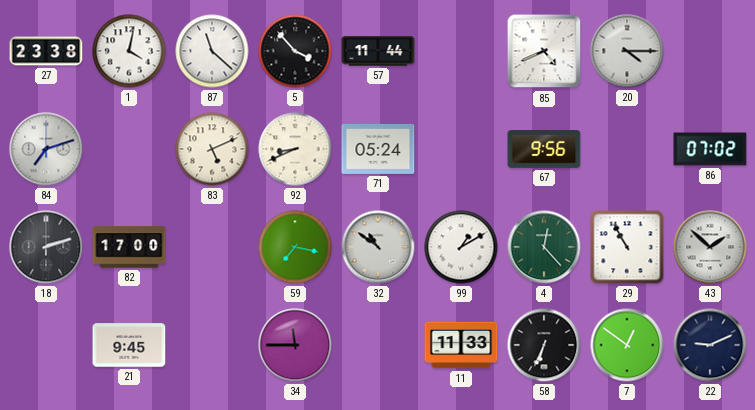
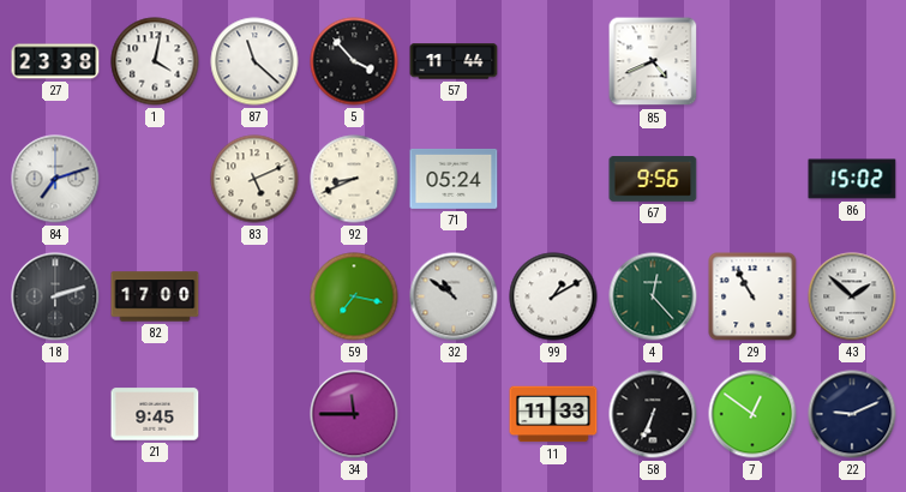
20: 4:15 -> none (627, 51)
86: 07:02 -> 15:02 (852, 179)
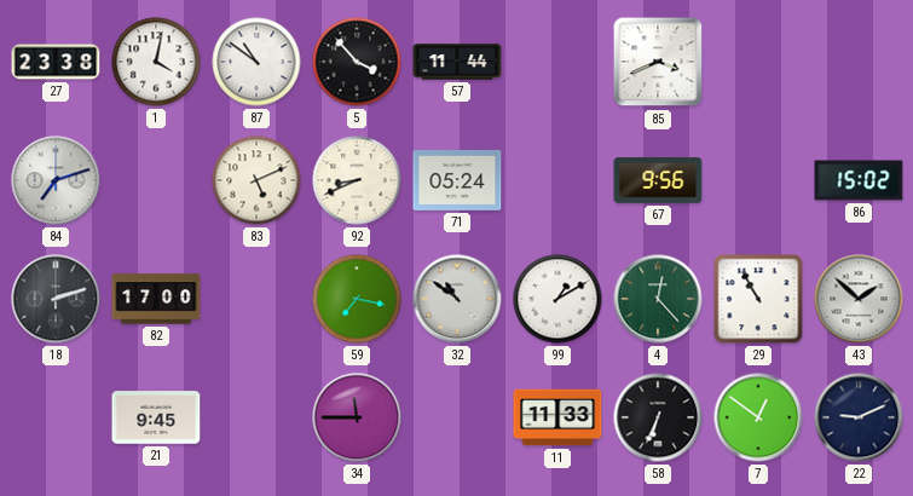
87: 11:22 -> 10:51 (256, 62)
85: 4:41 -> 3:41 (658, 62)
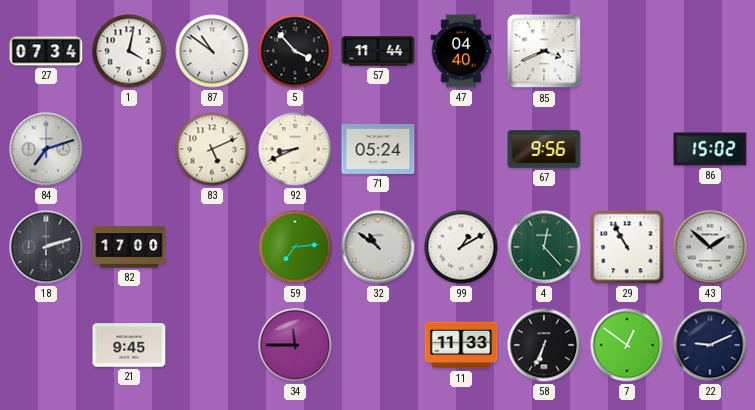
27: 23:38 -> 07:34 (46, 51)
47: none -> 04:40 (461, 51)
59: 7:17 -> 7:14 (295, 247)
